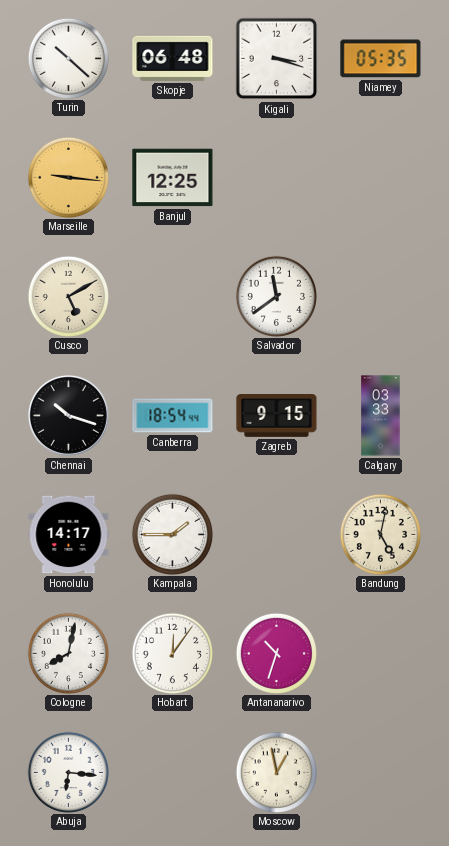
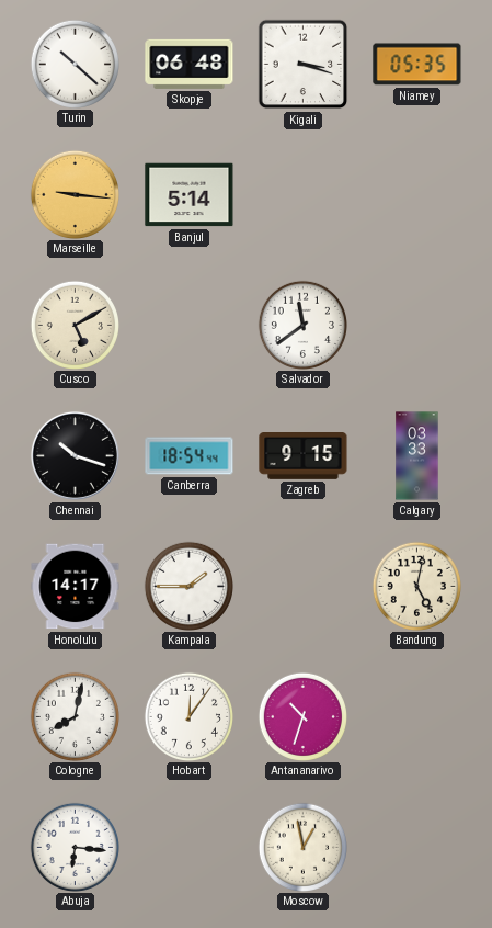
Banjul: 12:25 -> 5:14 (190, 195)
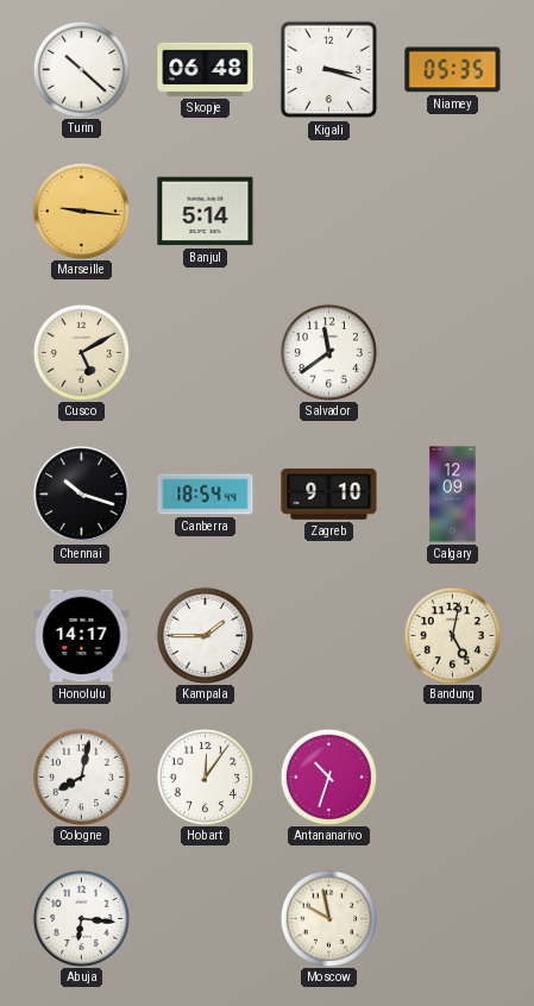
Zagreb: 9:15 -> 9:10 (329, 495)
Calgary: 03:33 -> 12:09 (453, 495)
Moscow: 12:58 -> 9:58 (328, 918)
